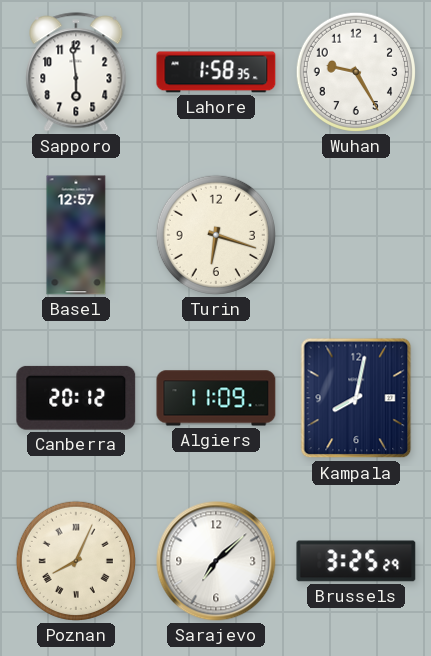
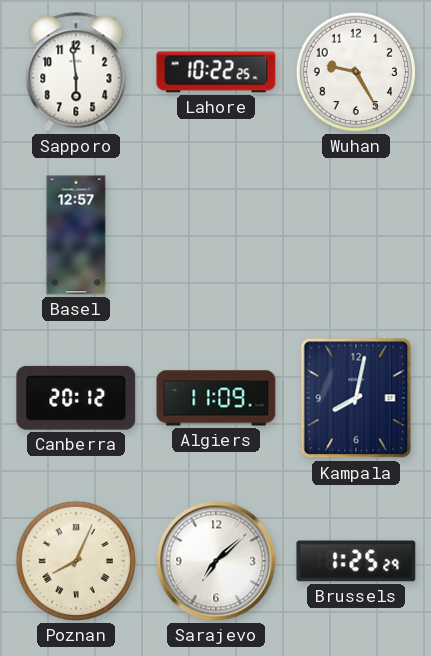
Lahore: 1:58 -> 10:22 (216, 72)
Turin: 6:18 -> none (216, 235)
Brussels: 3:25 -> 1:25 (356, 561)
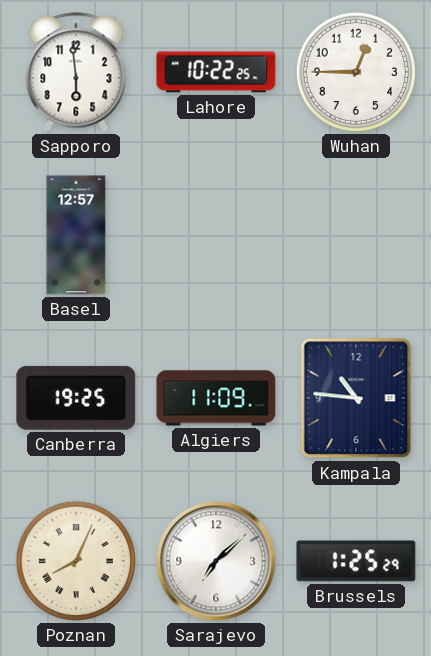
Wuhan: 9:25 -> 12:45 (356, 72)
Canberra: 20:12 -> 19:25 (76, 398)
Kampala: 8:02 -> 10:46 (356, 398)
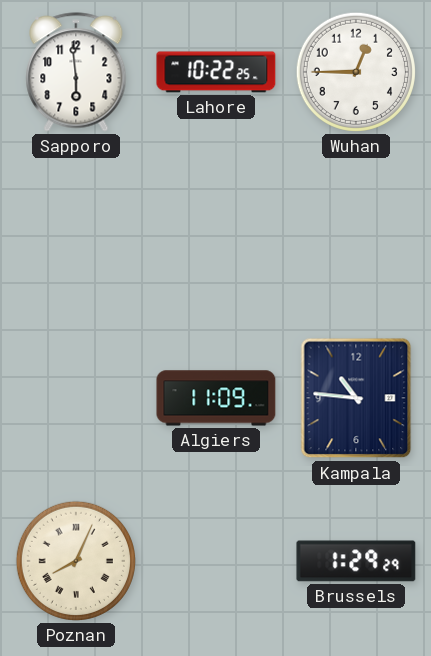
Basel: 12:57 -> none (76, 235)
Canberra: 19:25 -> none (76, 398)
Sarajevo: 7:08 -> none (216, 561)
Brussels: 1:25 -> 1:29 (356, 561)
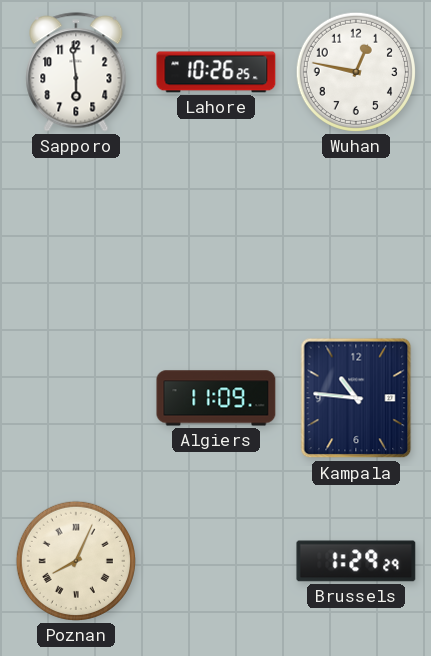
Lahore: 10:22 -> 10:26 (216, 72)
Wuhan: 12:45 -> 12:47 (356, 72)
